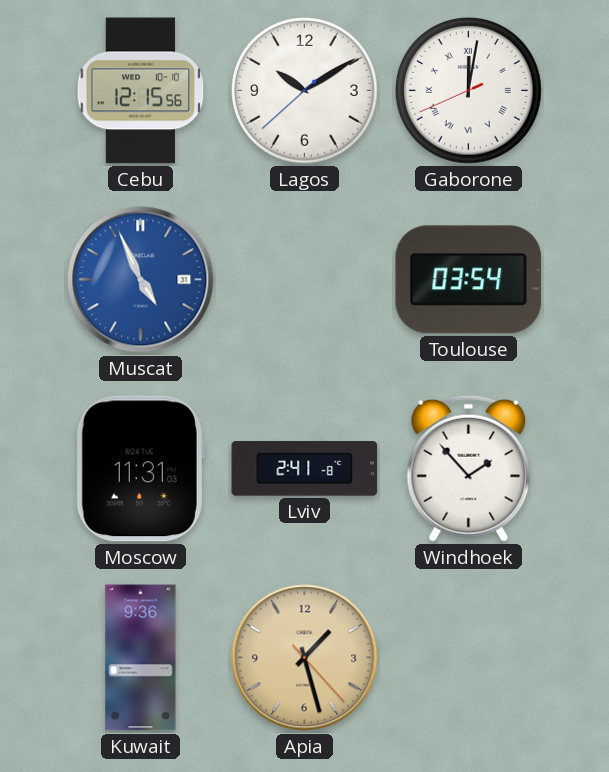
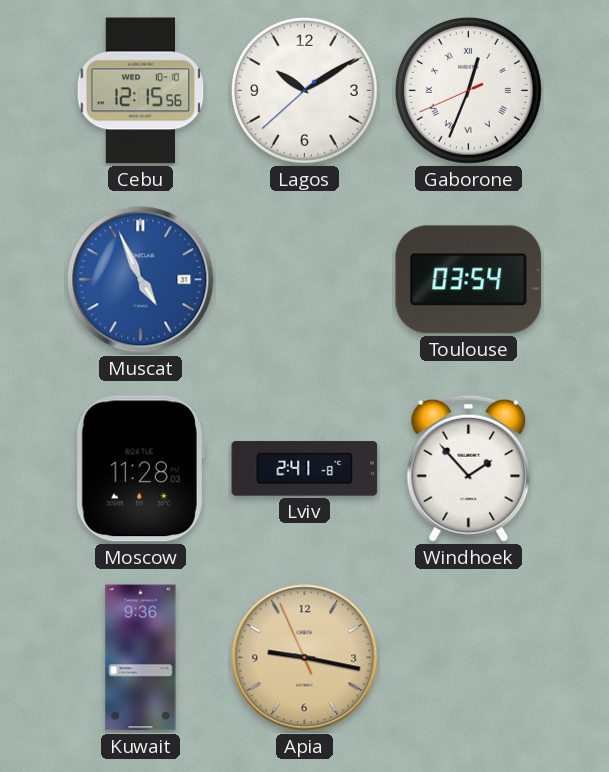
Gaborone: 12:01 -> 12:33 (469, 91)
Moscow: 11:31 -> 11:28 (140, 469)
Apia: 1:27 -> 9:16 (305, 658)
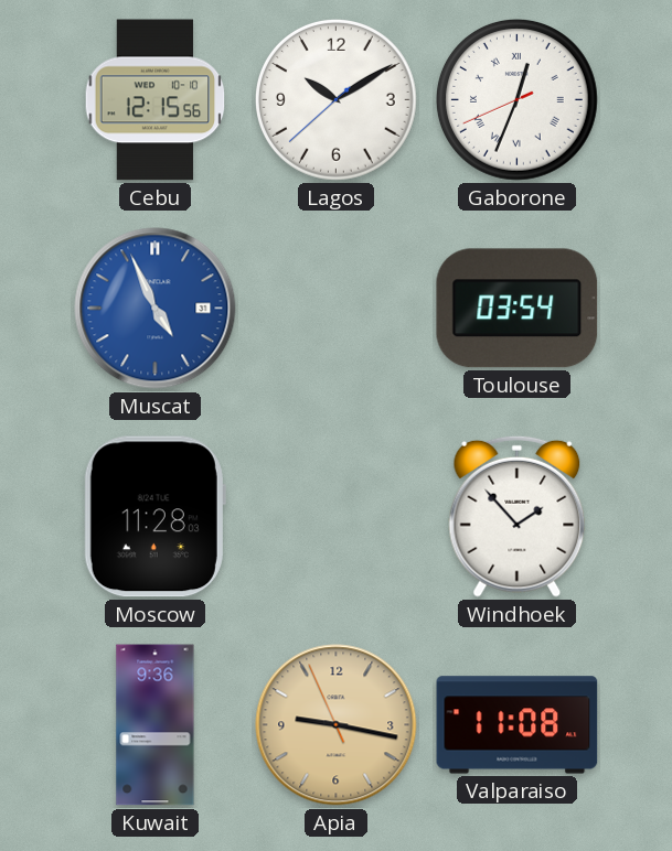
Lviv: 2:41 -> none (305, 469)
Valparaiso: none -> 11:08 (518, 725)
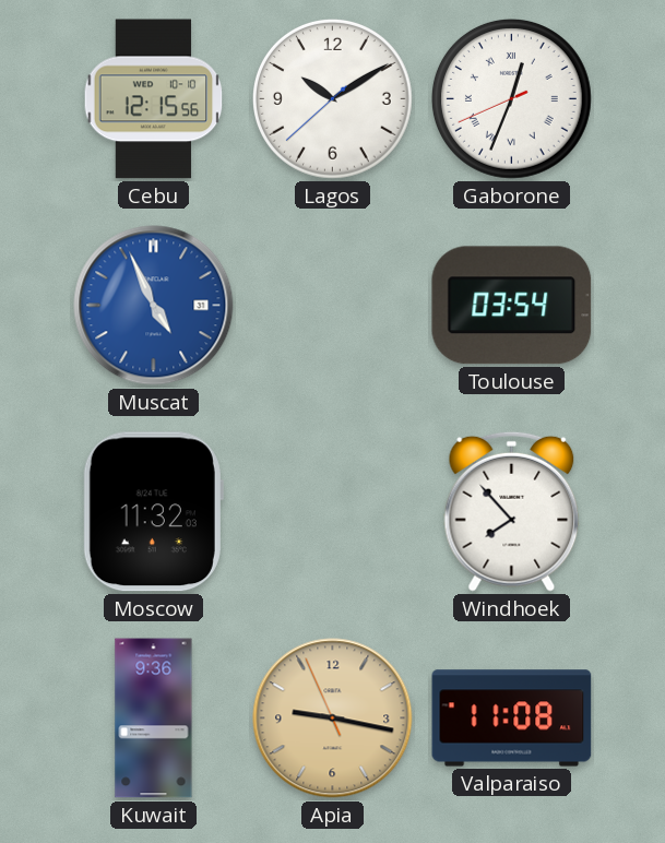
Moscow: 11:28 -> 11:32 (153, 512)
Windhoek: 1:53 -> 7:53 (512, 511)
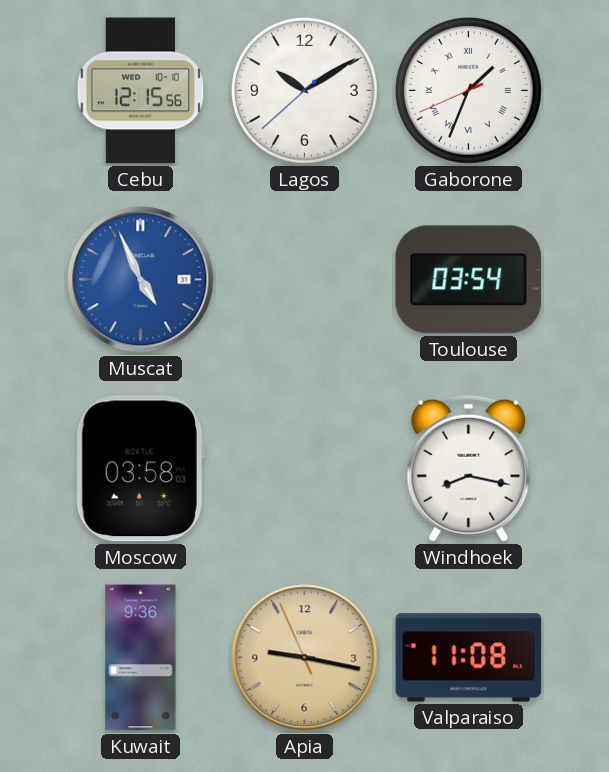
Gaborone: 12:33 -> 1:33 (469, 91)
Moscow: 11:32 -> 03:58 (140, 469)
Windhoek: 7:53 -> 8:17 (469, 468)
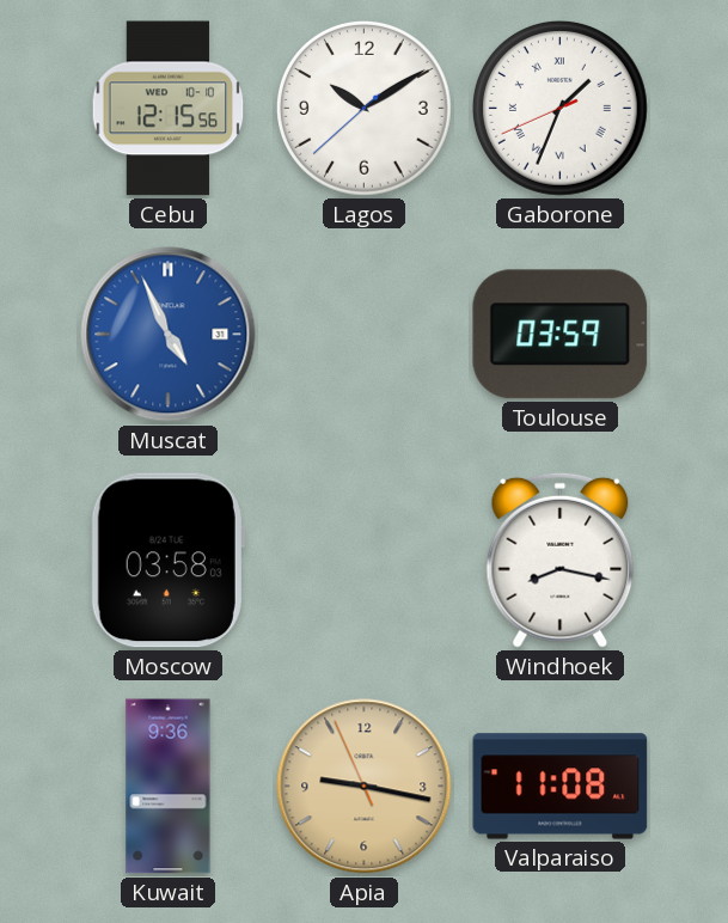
Toulouse: 03:54 -> 03:59 (561, 335)
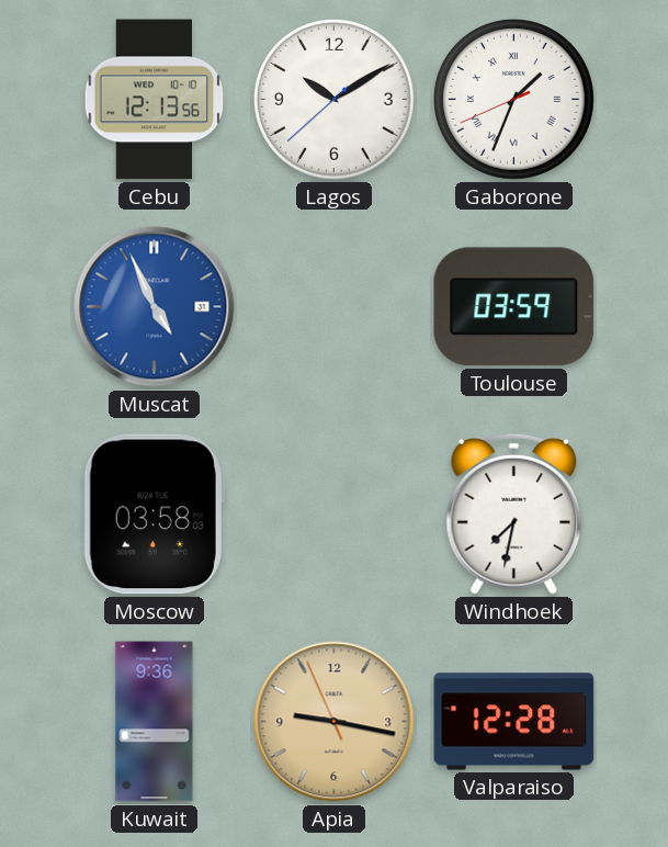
Cebu: 12:15 -> 12:13 (155, 100)
Windhoek: 8:17 -> 7:32 (514, 513)
Valparaiso: 11:08 -> 12:28 (514, 722)
